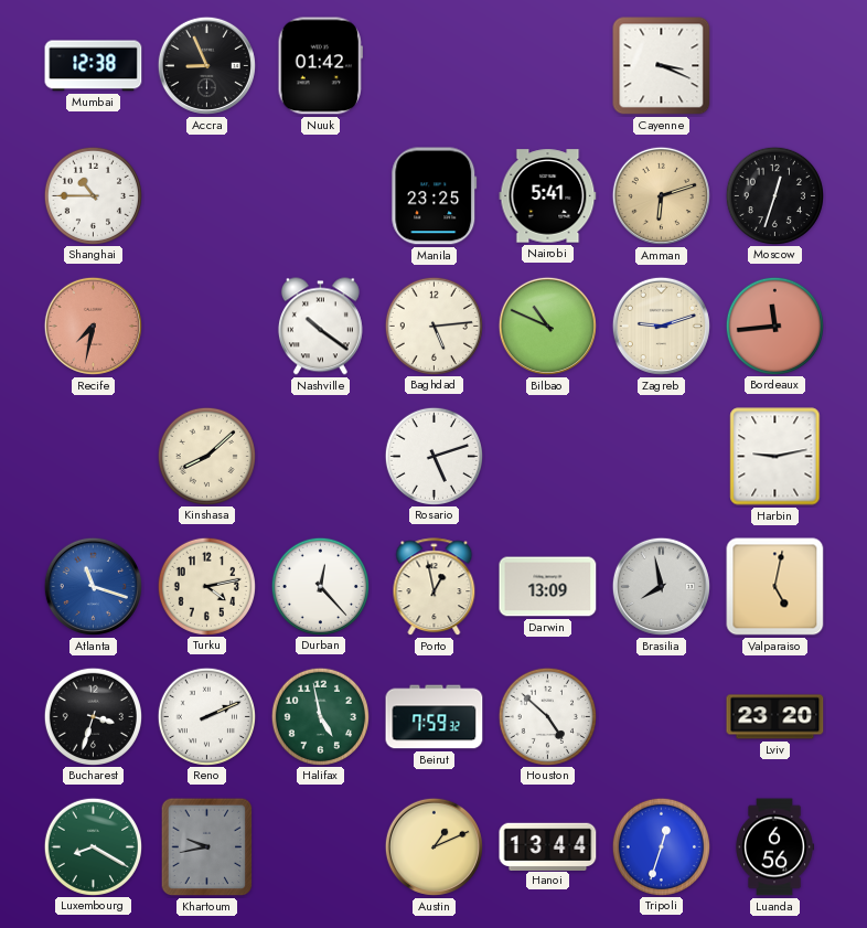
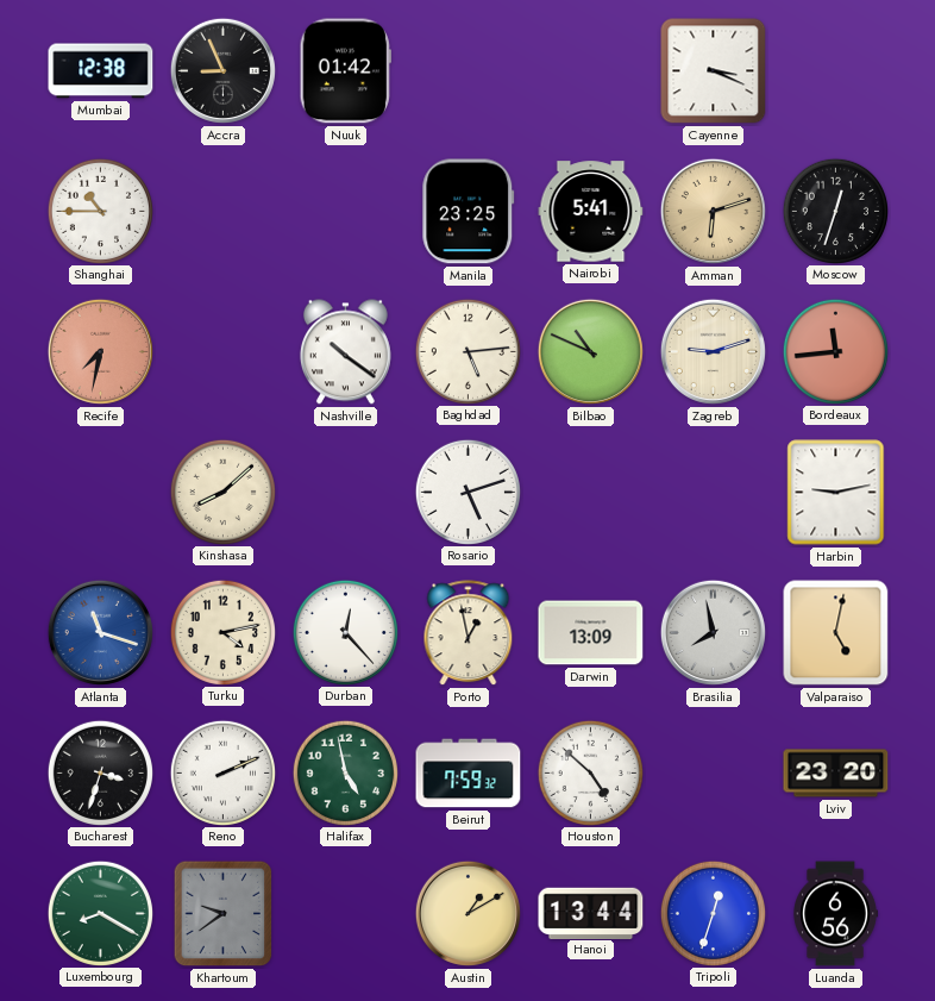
Khartoum: 9:43 -> 9:39 (224, 914)
Austin: 1:11 -> 1:10 (467, 913)
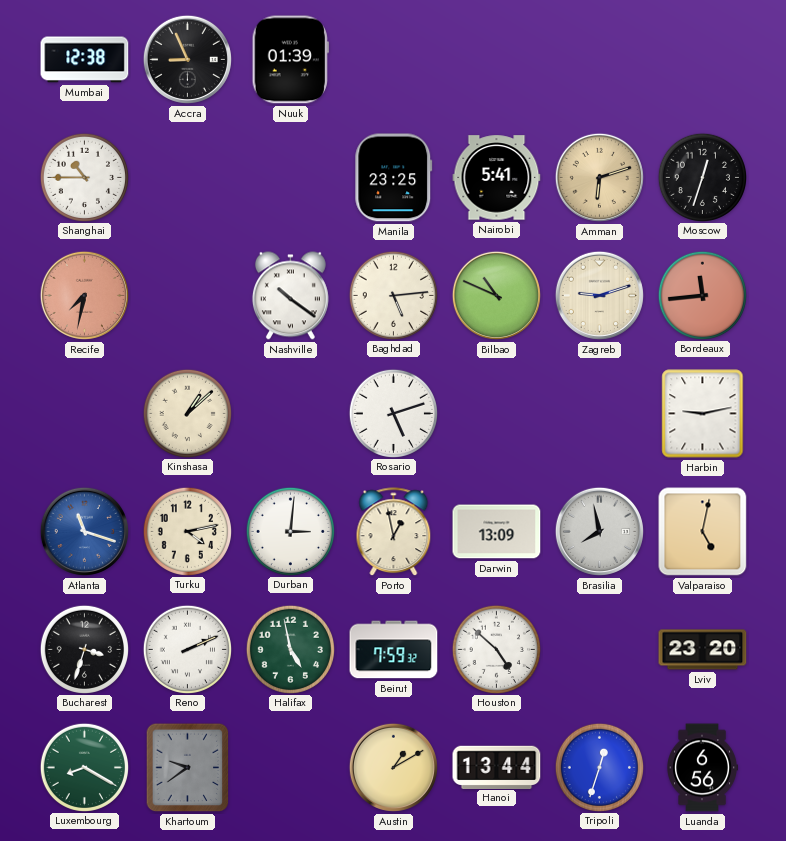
Nuuk: 01:42 -> 01:39 (290, 60)
Cayenne: 3:19 -> none (714, 71)
Kinshasa: 8:08 -> 1:08 (187, 413)
Durban: 12:23 -> 3:01 (290, 531)
